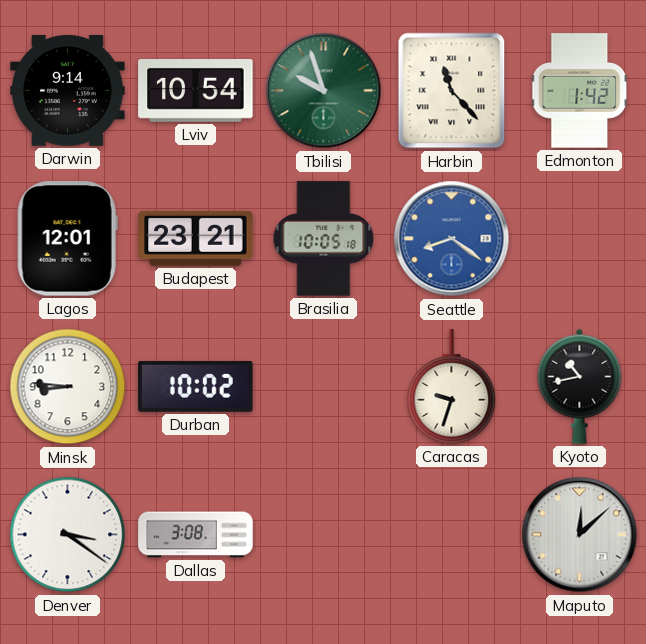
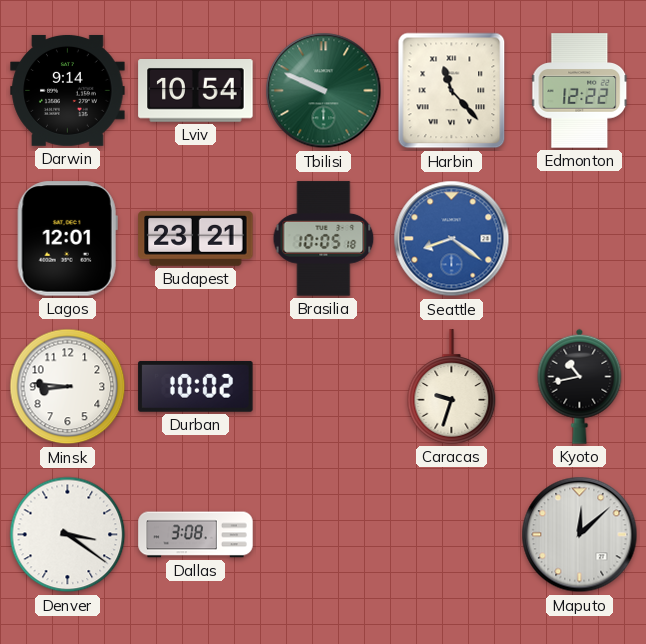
Tbilisi: 9:57 -> 9:49 (324, 91)
Edmonton: 1:42 -> 12:22 (580, 91)
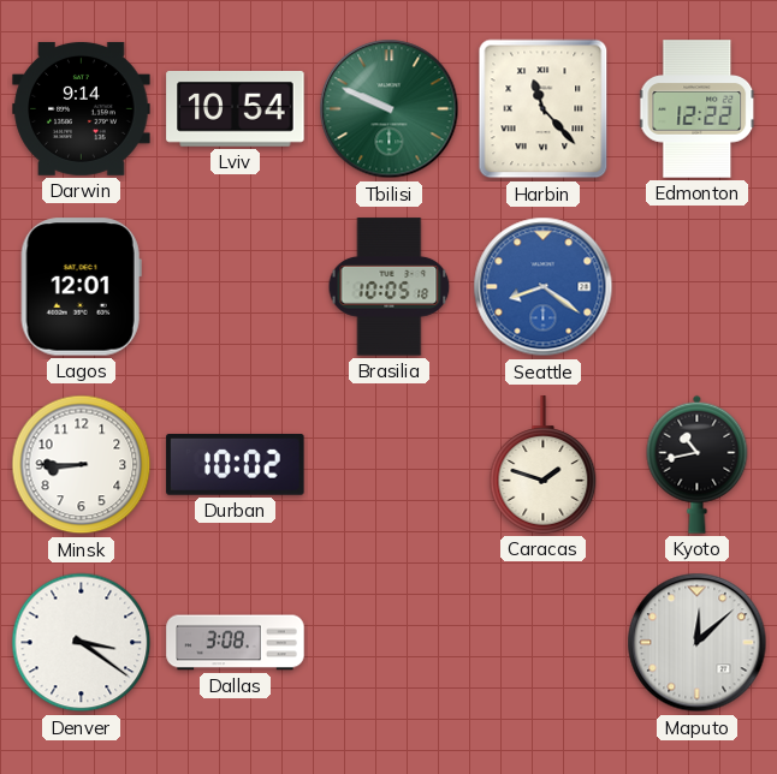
Budapest: 23:21 -> none (196, 239)
Minsk: 8:46 -> 8:45 (82, 465)
Caracas: 9:33 -> 1:48 (544, 465)
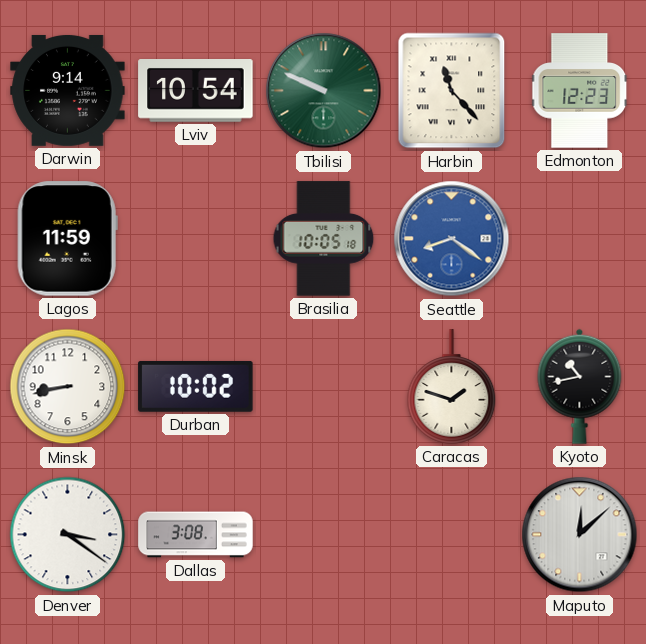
Edmonton: 12:22 -> 12:23 (580, 91)
Lagos: 12:01 -> 11:59 (67, 239)
Minsk: 8:45 -> 8:43 (68, 387)
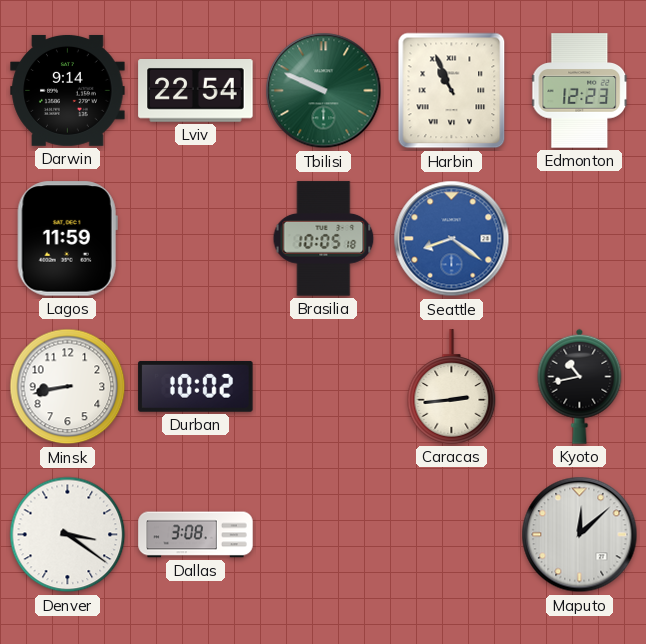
Lviv: 10:54 -> 22:54 (196, 91)
Harbin: 11:23 -> 10:56 (452, 91)
Caracas: 1:48 -> 2:44 (452, 387)
